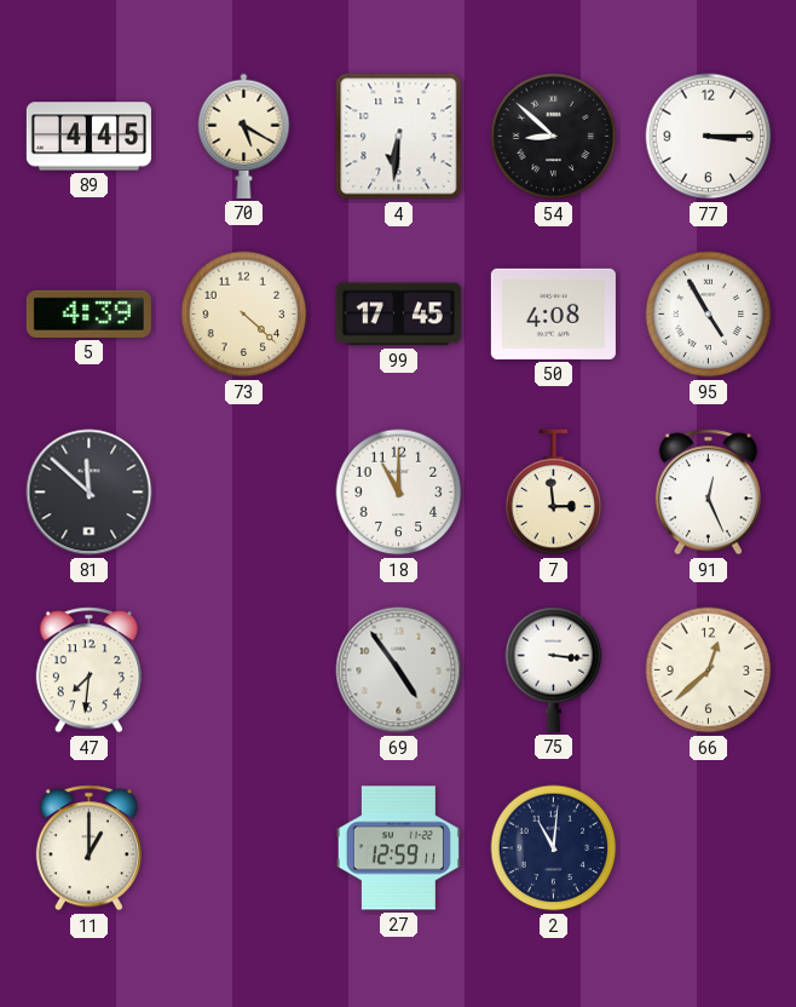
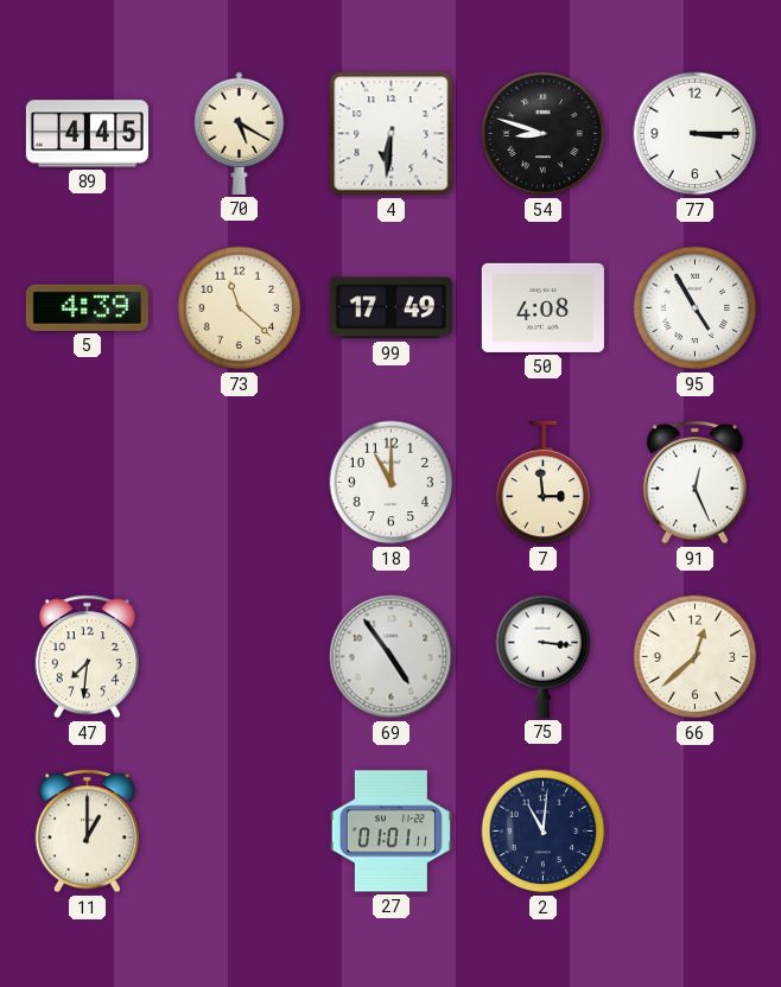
54: 8:52 -> 8:48 (544, 134)
73: 4:22 -> 11:22 (240, 308)
99: 17:45 -> 17:49 (390, 308)
81: 11:52 -> none (90, 493)
27: 12:59 -> 01:01 (390, 832)
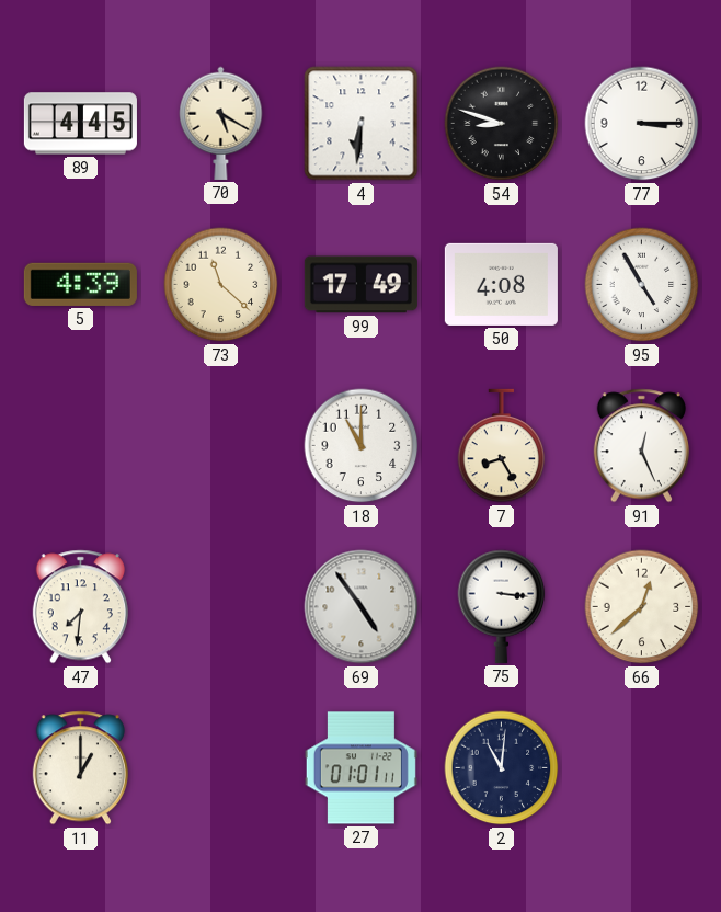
7: 2:59 -> 8:25 (502, 446)
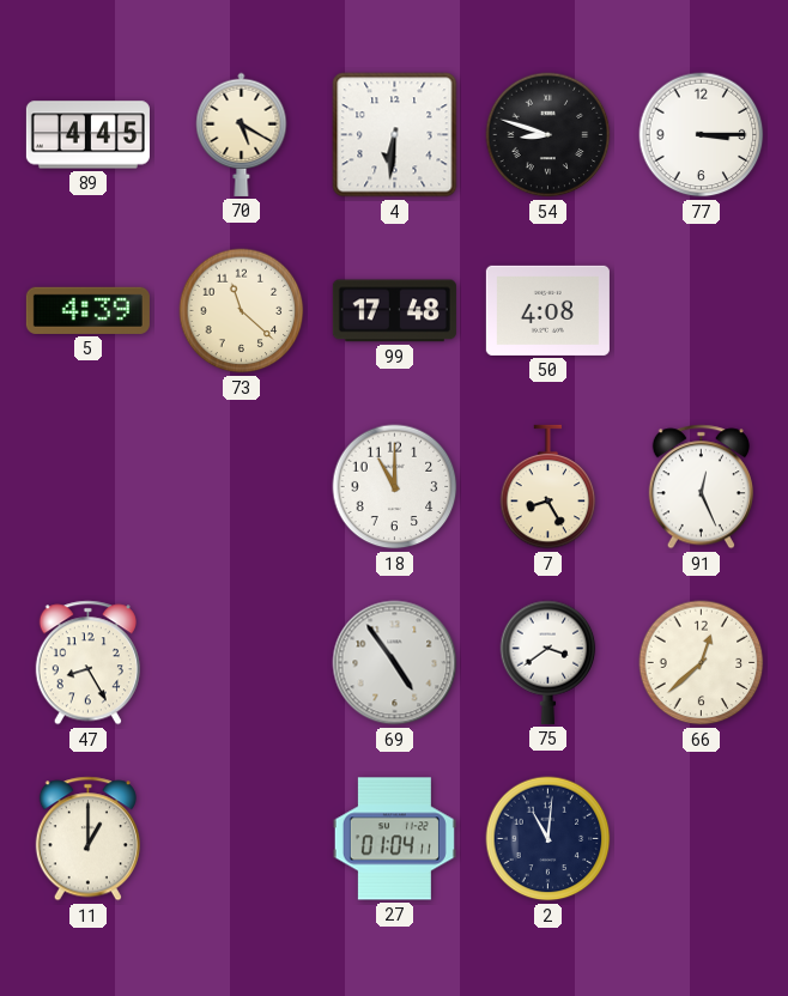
99: 17:49 -> 17:48 (394, 311)
95: 4:55 -> none (642, 285)
47: 7:31 -> 8:25 (87, 663)
75: 3:16 -> 3:39 (548, 662)
27: 01:01 -> 01:04 (394, 839)
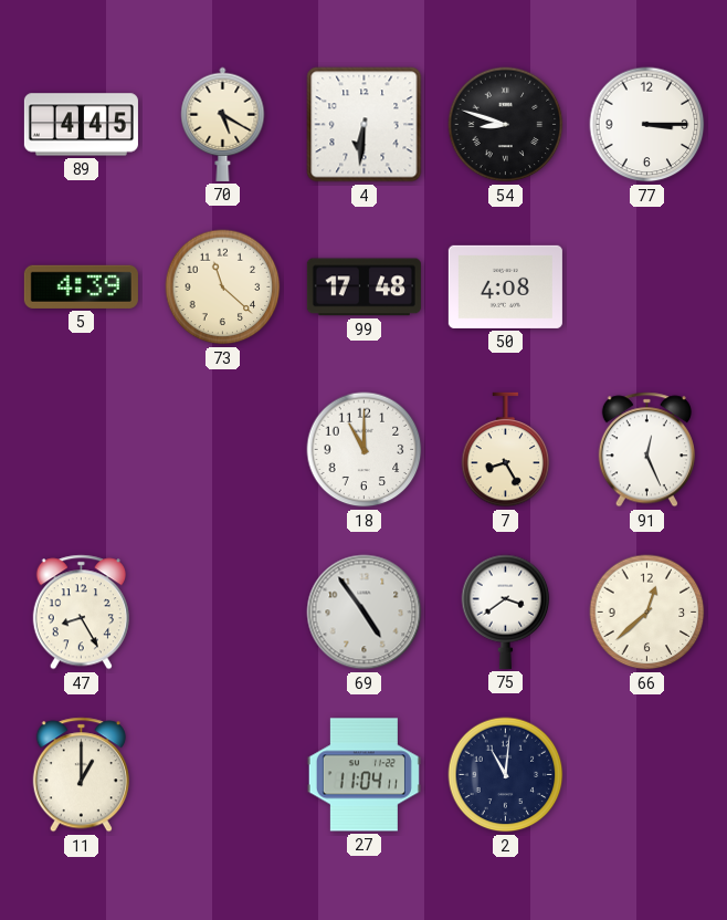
27: 01:04 -> 11:04 (363, 775)
